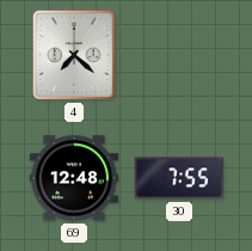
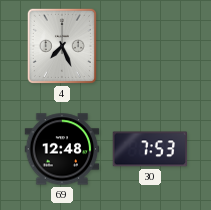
4: 7:22 -> 7:26 (62, 46)
30: 7:55 -> 7:53 (150, 149)
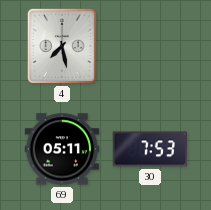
4: 7:26 -> 7:28 (62, 46)
69: 12:48 -> 05:11 (62, 149)
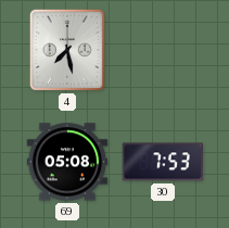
69: 05:11 -> 05:08 (67, 162)
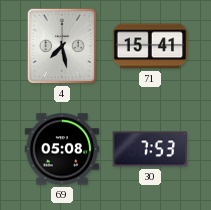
71: none -> 15:41 (150, 46)
